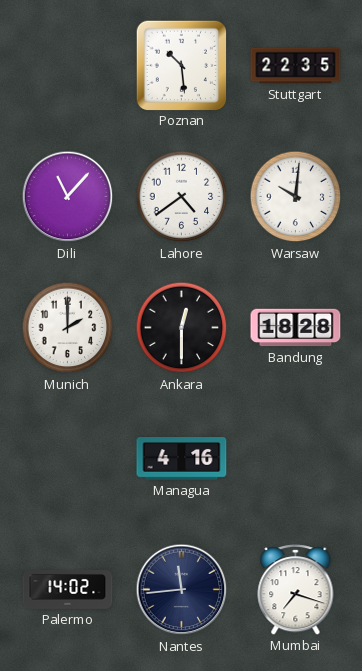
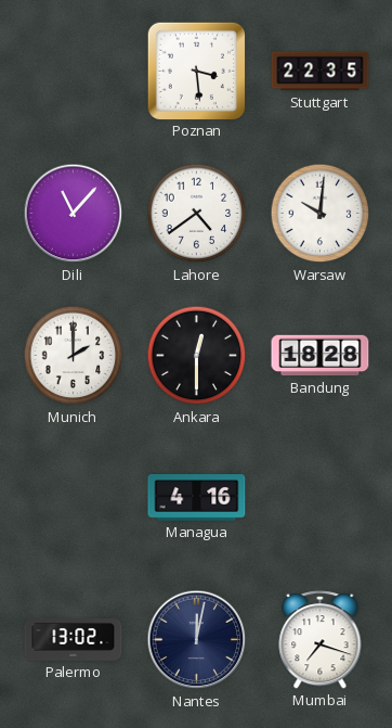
Poznan: 10:29 -> 3:29 (196, 71)
Palermo: 14:02 -> 13:02 (74, 640)
Nantes: 11:44 -> 12:02 (197, 640)
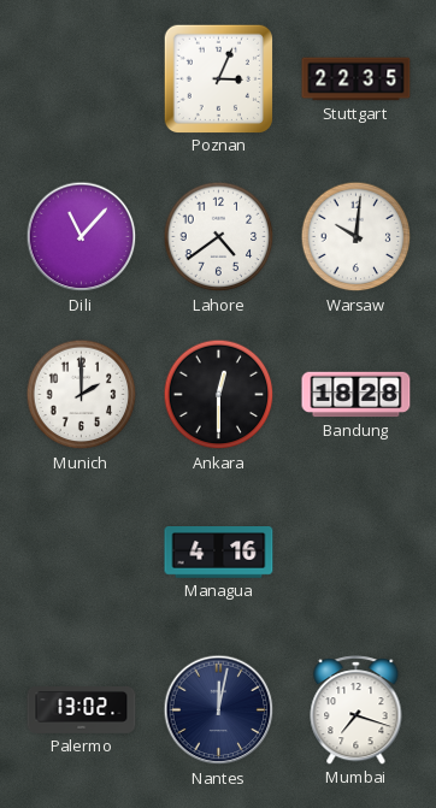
Poznan: 3:29 -> 3:04 (218, 78)
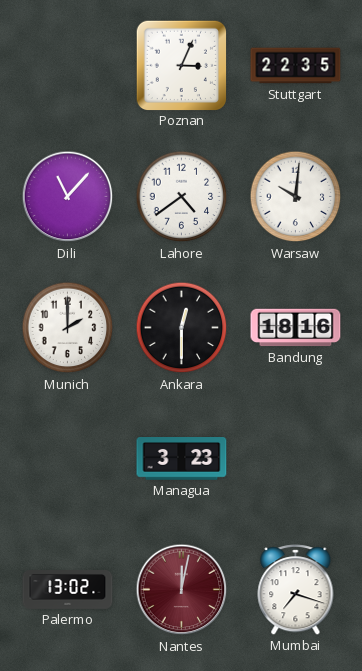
Bandung: 18:28 -> 18:16 (296, 328)
Managua: 4:16 -> 3:23 (182, 459)
Nantes dial: navy -> burgundy (182, 590)
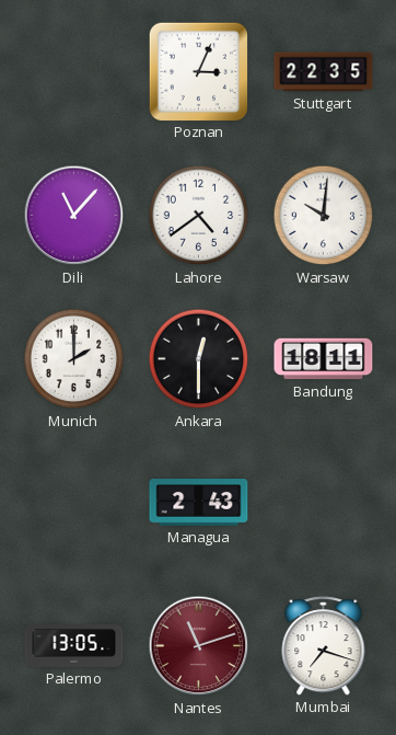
Bandung: 18:16 -> 18:11 (324, 359)
Managua: 3:23 -> 2:43 (199, 503)
Palermo: 13:02 -> 13:05 (74, 646)
Nantes: 12:02 -> 11:12 (199, 646)
